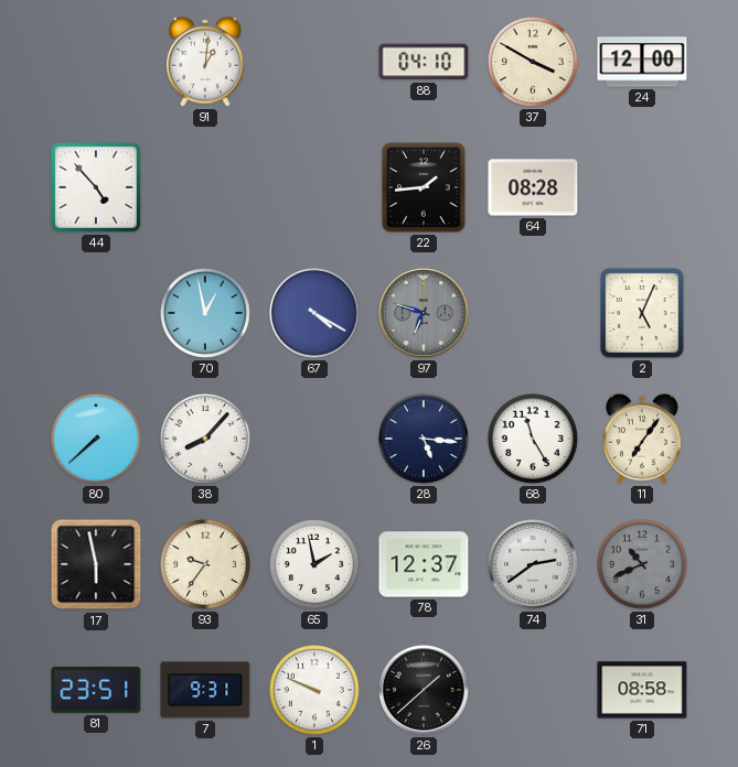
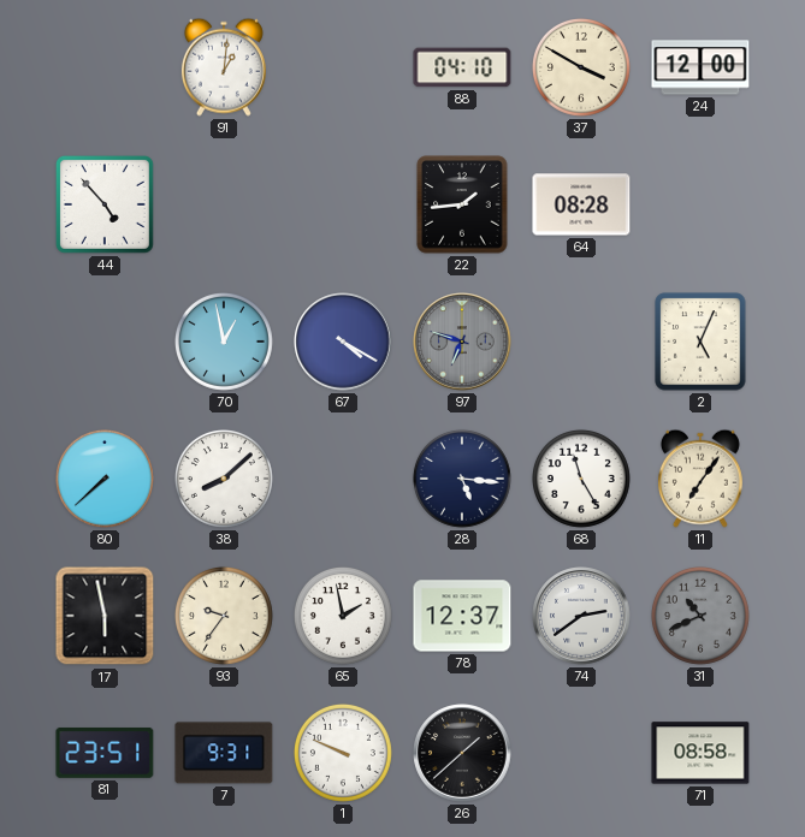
38: 8:07 -> 8:08 (224, 479)
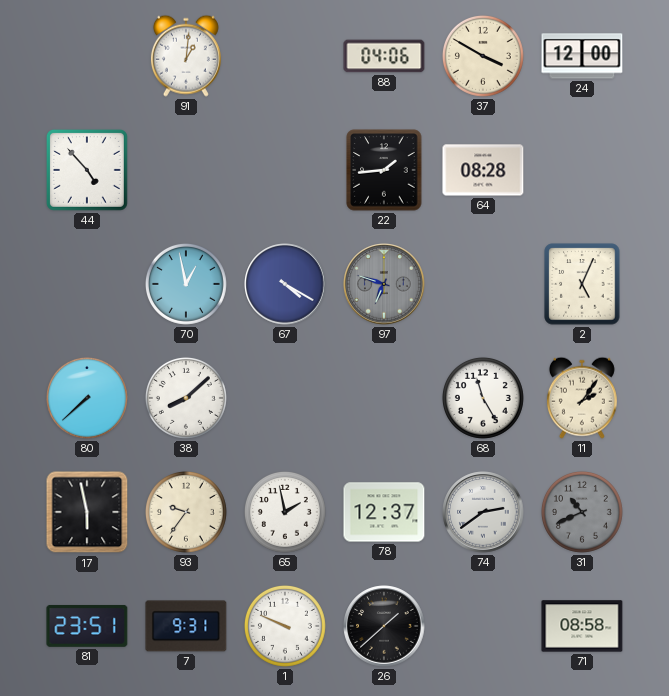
88: 04:10 -> 04:06 (384, 56)
28: 5:16 -> none (462, 479)
11: 7:06 -> 2:06 (582, 398)
